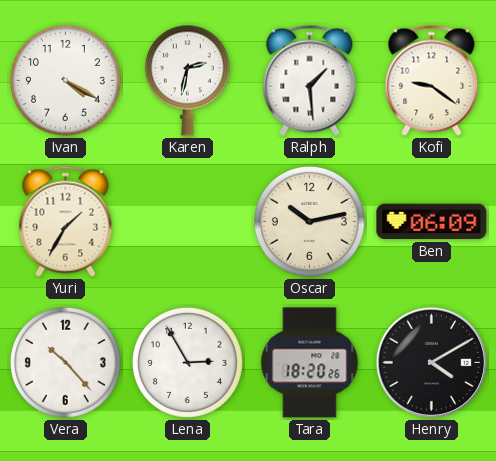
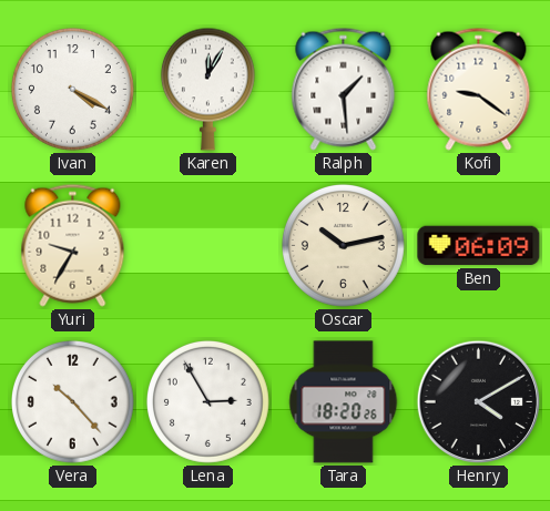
Karen: 2:32 -> 12:05 (207, 89)
Yuri: 1:35 -> 9:35 (73, 245)
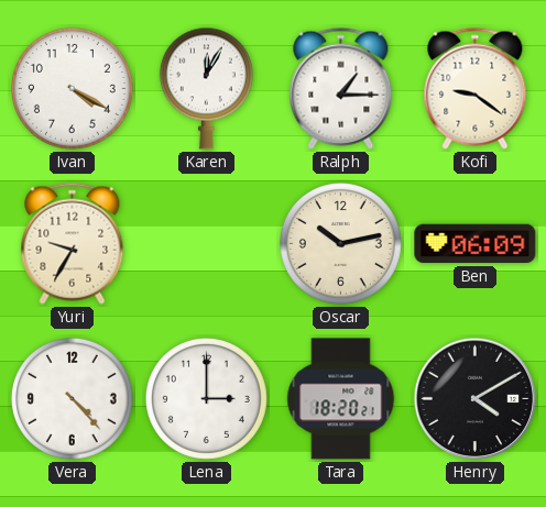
Ralph: 1:29 -> 1:15 (341, 88)
Vera: 10:23 -> 4:23 (72, 398)
Lena: 2:55 -> 3:00 (206, 398)
Tara: 18:20:26 -> 18:20:21 (341, 399)
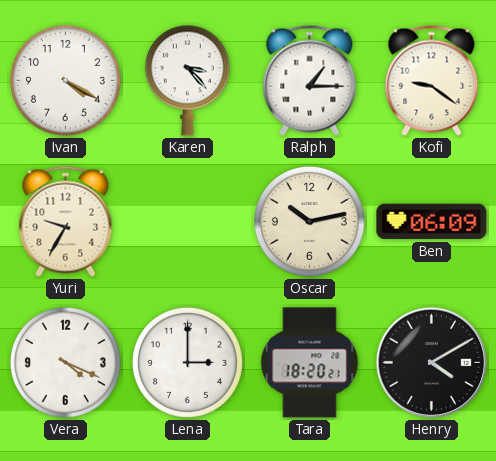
Karen: 12:05 -> 3:23 (187, 80)
Vera: 4:23 -> 4:19 (65, 362)
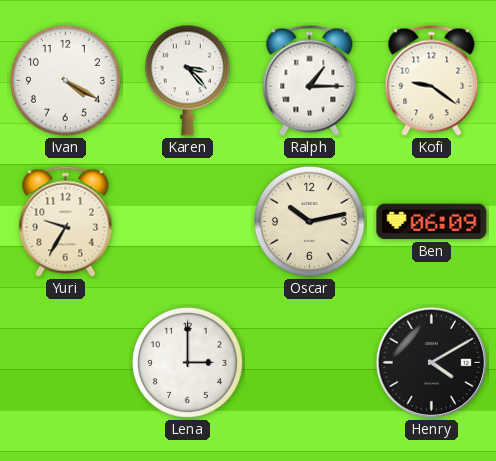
Vera: 4:19 -> none (65, 362)
Tara: 18:20 -> none (310, 363)
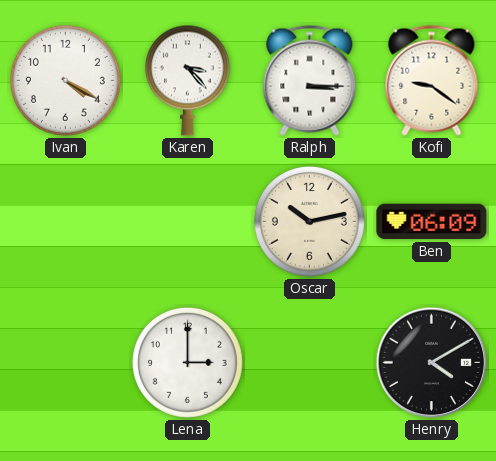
Ralph: 1:15 -> 3:15 (310, 80)
Yuri: 9:35 -> none (66, 221)
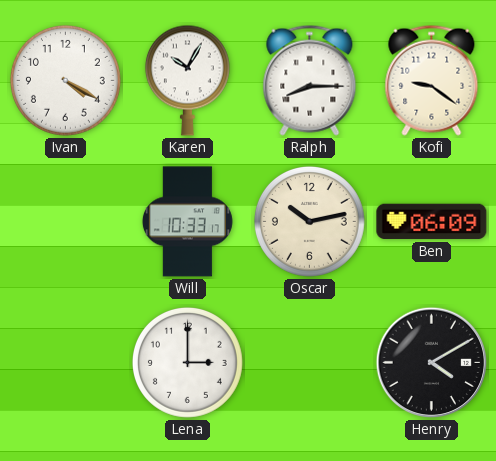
Karen: 3:23 -> 10:05 (187, 80)
Ralph: 3:15 -> 8:15 (310, 80)
Will: none -> 10:33 (187, 222)
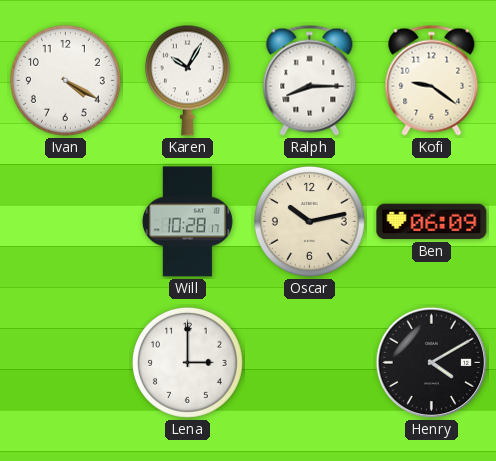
Will: 10:33 -> 10:28 (187, 222)
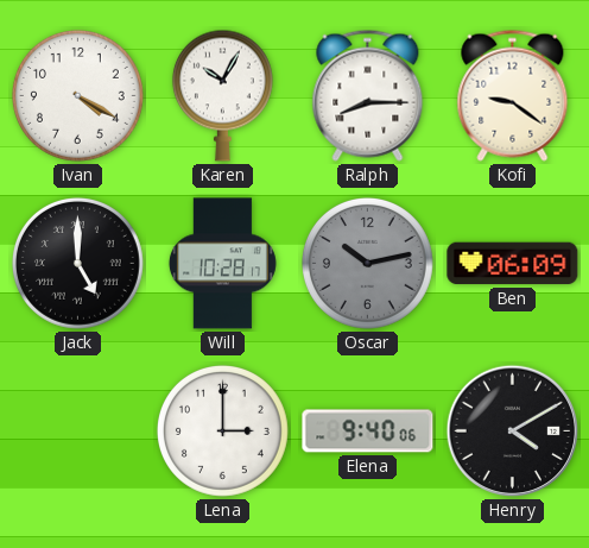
Jack: none -> 5:00 (77, 263)
Oscar dial: cream -> grey (367, 263)
Elena: none -> 9:40 (368, 432)
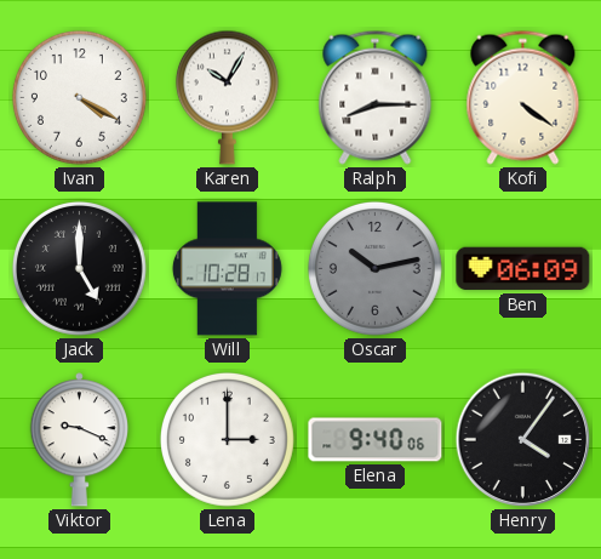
Kofi: 9:21 -> 4:21 (523, 97)
Viktor: none -> 9:19 (79, 440)
Henry: 4:10 -> 4:06 (523, 440)
